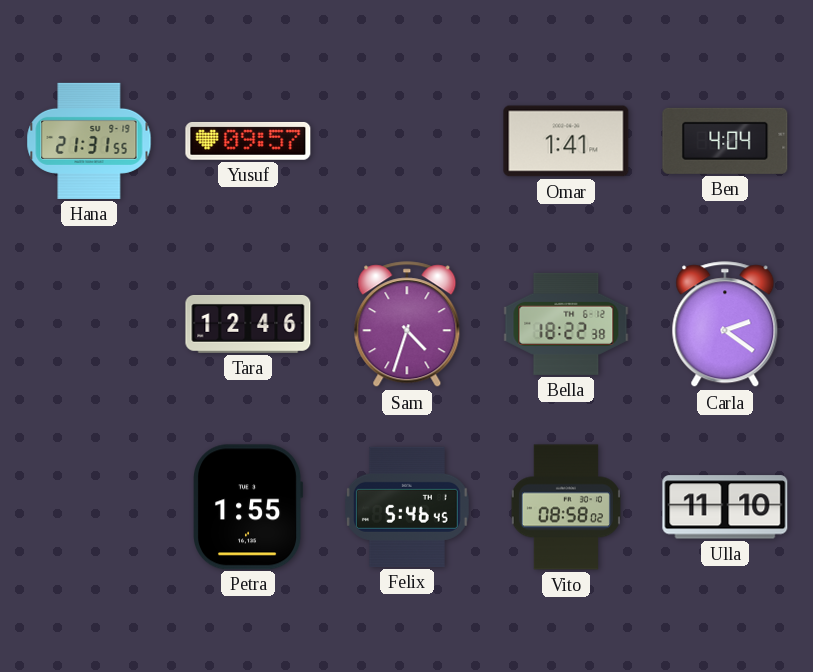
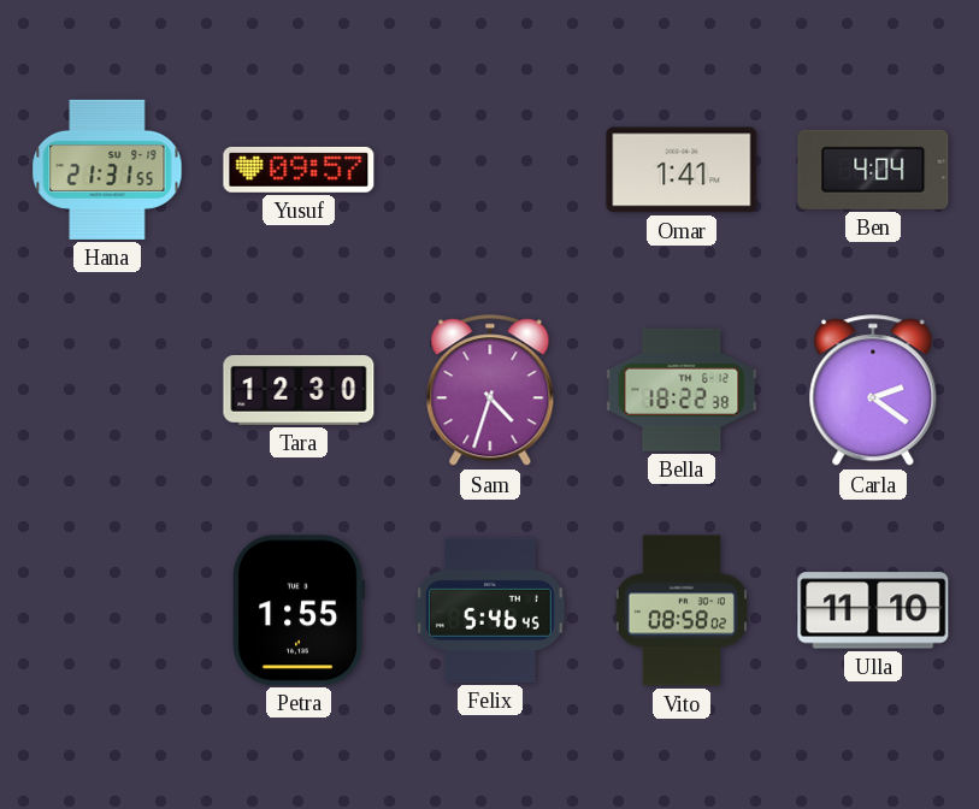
Tara: 12:46 -> 12:30 (299, 390)
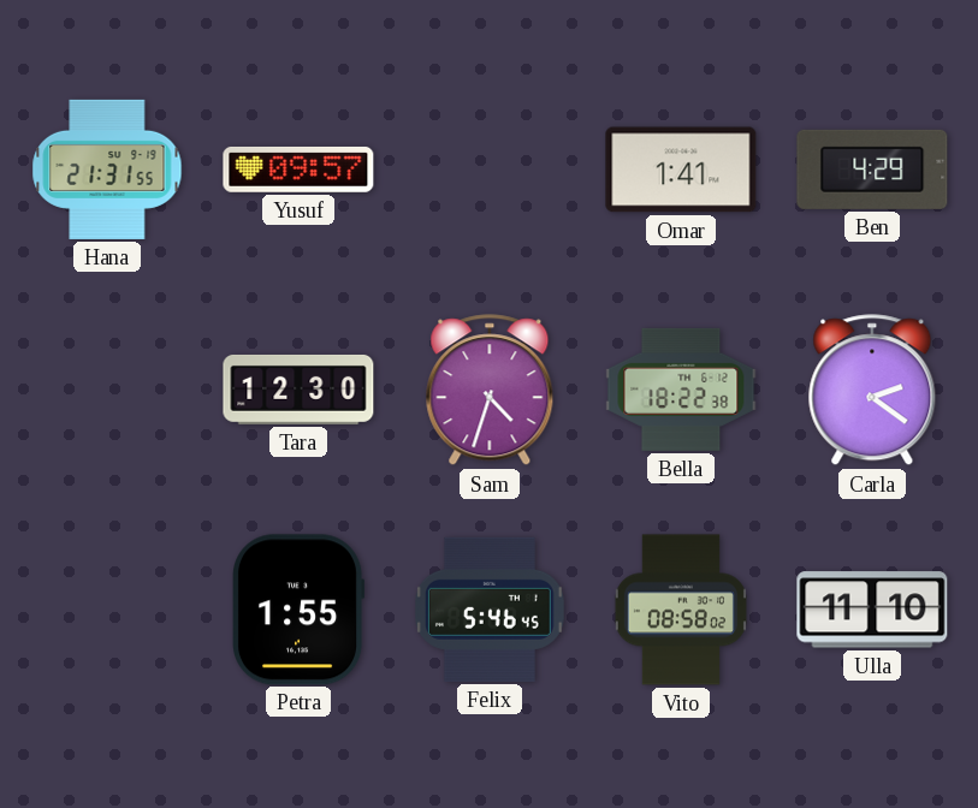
Ben: 4:04 -> 4:29 (872, 170)
